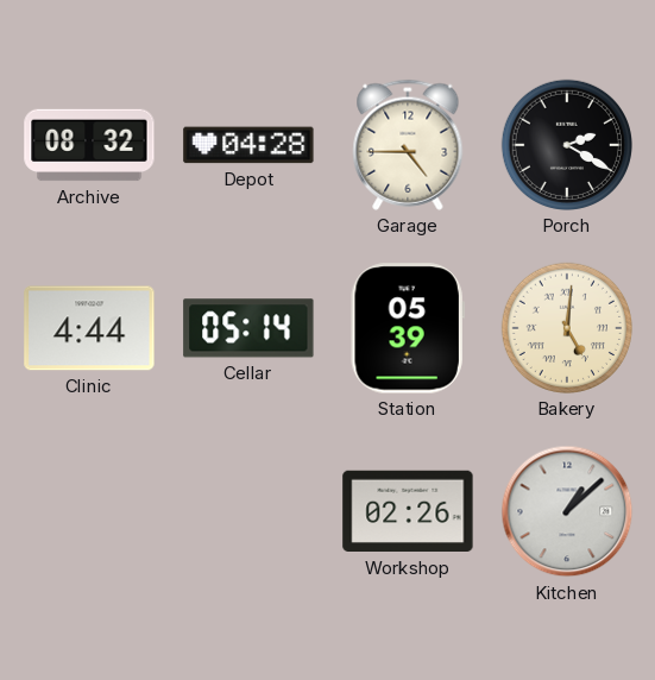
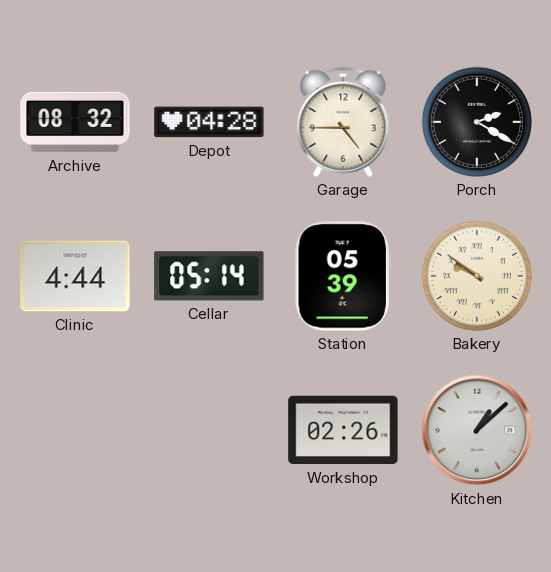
Bakery: 5:01 -> 9:51 (477, 276)
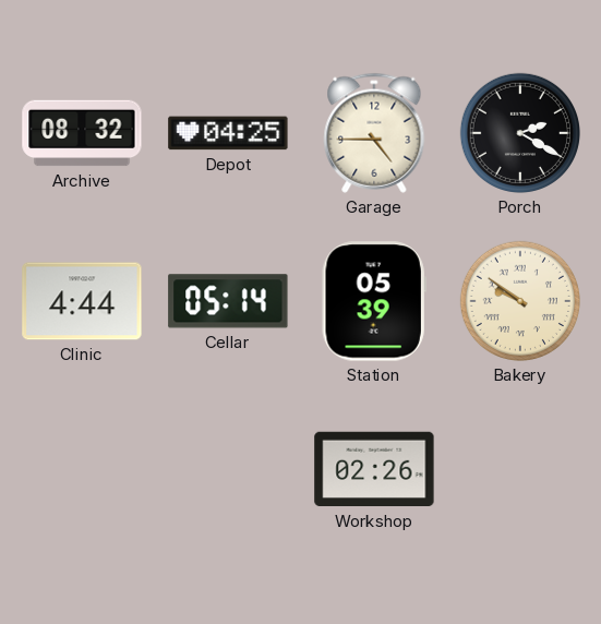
Depot: 04:28 -> 04:25 (228, 133)
Kitchen: 1:08 -> none (477, 430)
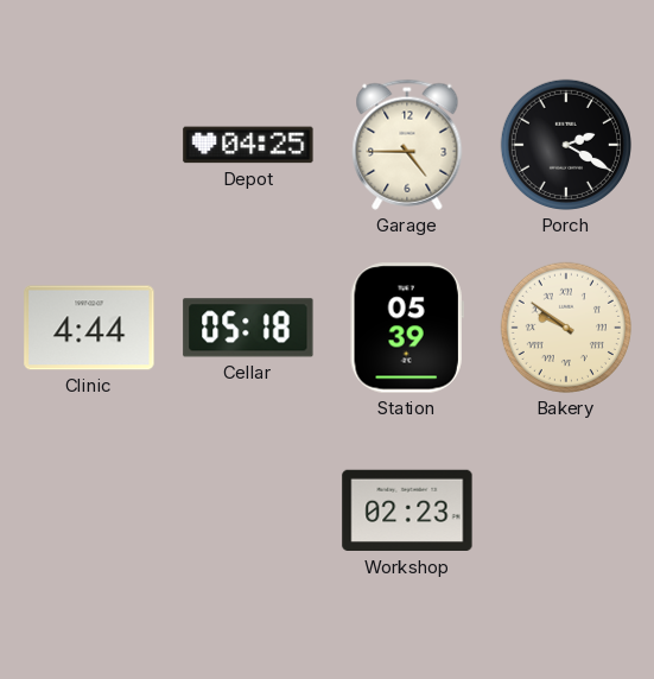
Archive: 08:32 -> none (82, 133)
Cellar: 05:14 -> 05:18 (248, 328)
Workshop: 02:26 -> 02:23 (407, 510)
